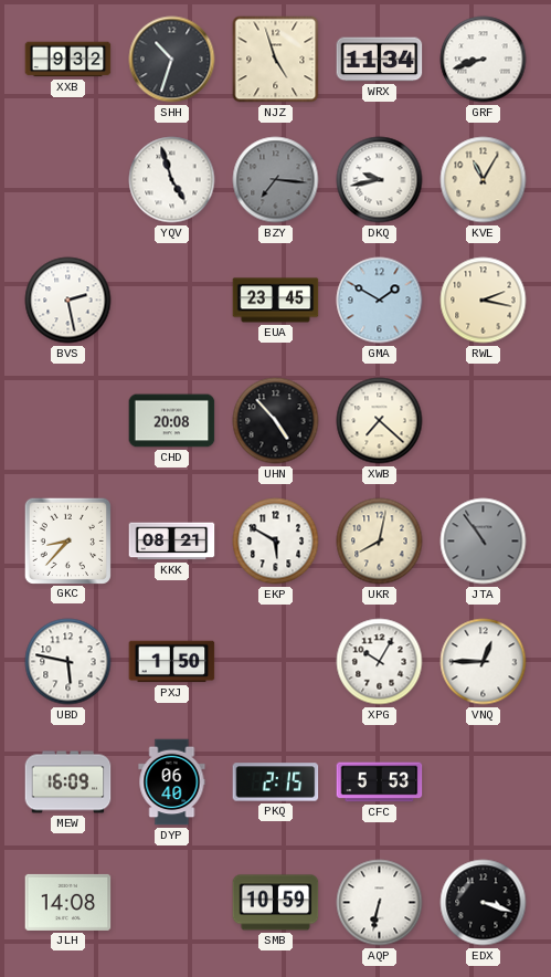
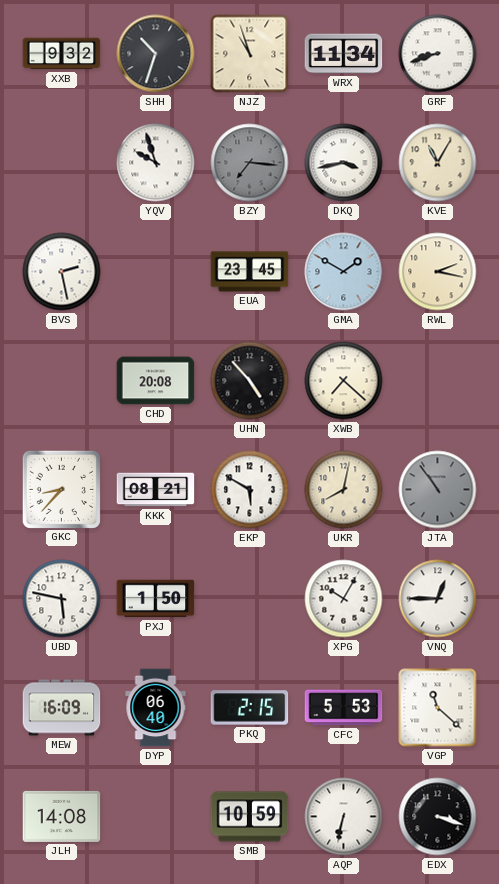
NJZ: 4:57 -> 10:57 (250, 54)
YQV: 4:57 -> 9:57 (156, 163)
DKQ: 9:43 -> 3:43 (344, 163)
VGP: none -> 11:22 (438, 708)
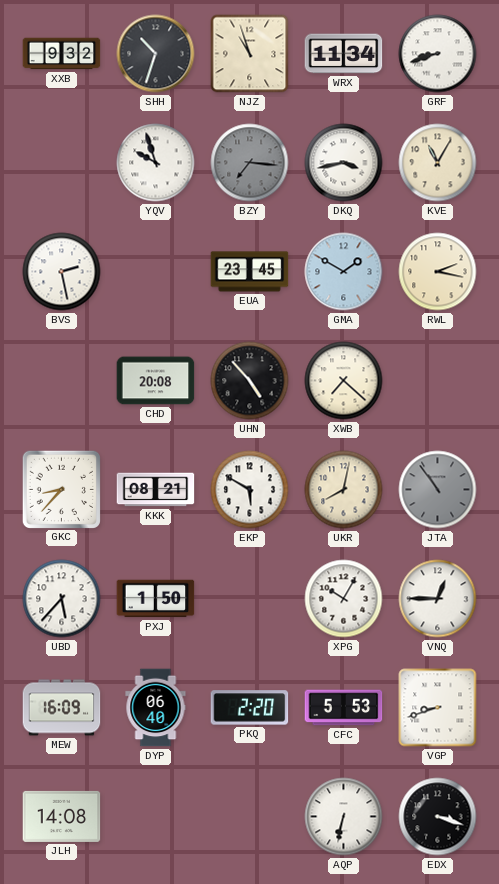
UBD: 5:47 -> 5:37 (62, 599)
PKQ: 2:15 -> 2:20 (250, 708)
VGP: 11:22 -> 8:42 (438, 708)
SMB: 10:59 -> none (250, 817)
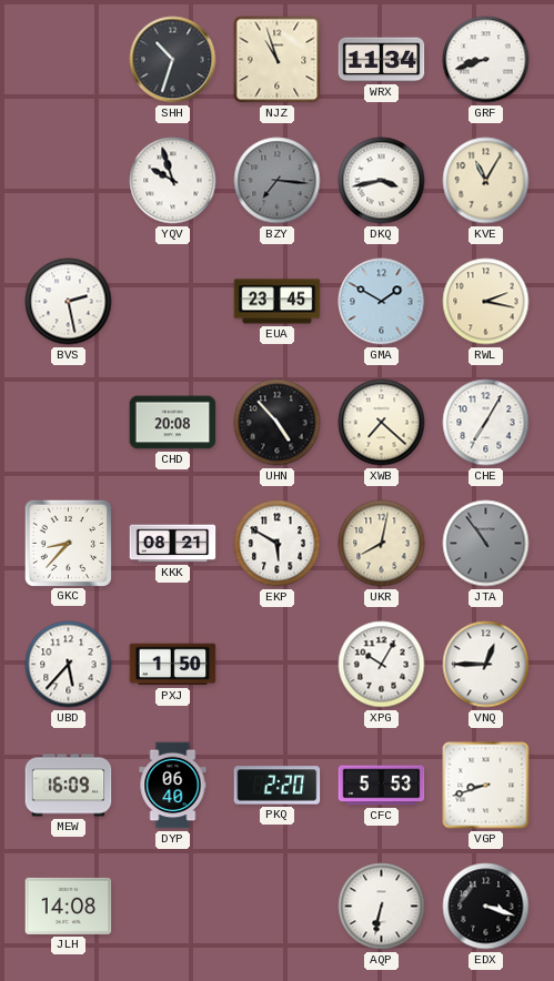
XXB: 9:32 -> none (62, 54)
CHE: none -> 7:05 (486, 423)
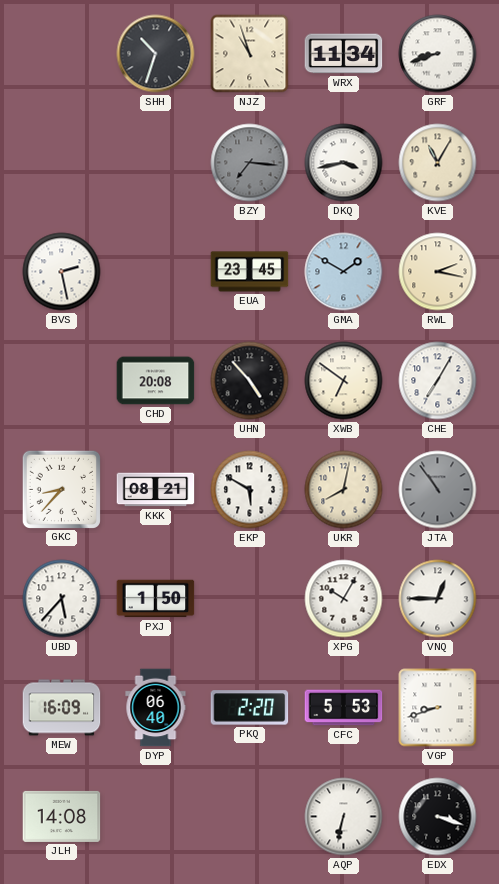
YQV: 9:57 -> none (173, 181)
XWB: 7:22 -> 6:51 (344, 381)
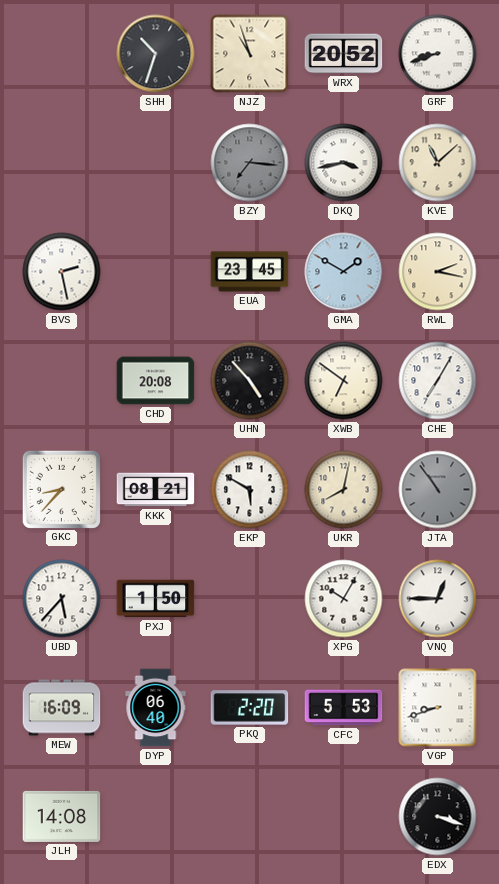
WRX: 11:34 -> 20:52 (344, 54)
KVE: 11:05 -> 11:08 (438, 163)
AQP: 6:32 -> none (344, 817)
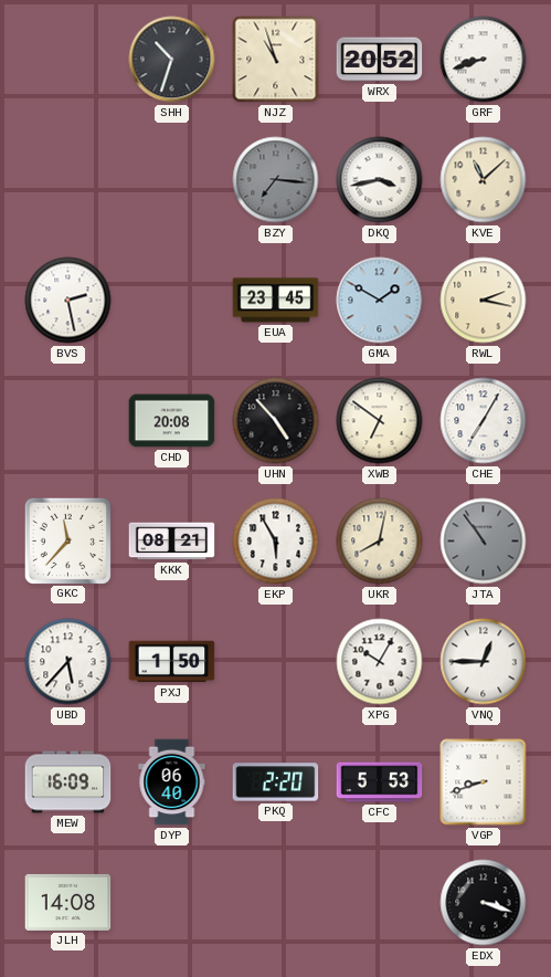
GKC: 8:37 -> 11:37 (67, 540)
EKP: 5:50 -> 5:55 (276, 542)
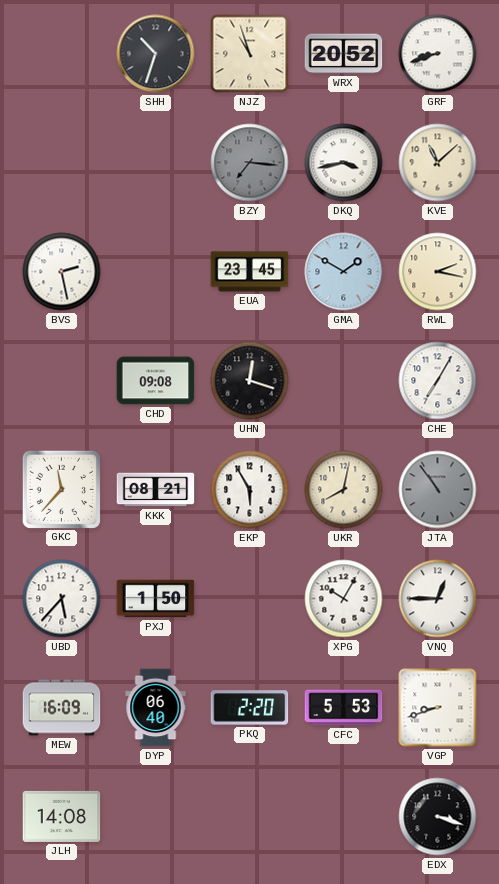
CHD: 20:08 -> 09:08 (156, 381)
UHN: 4:53 -> 12:18 (250, 381)
XWB: 6:51 -> none (380, 421)
